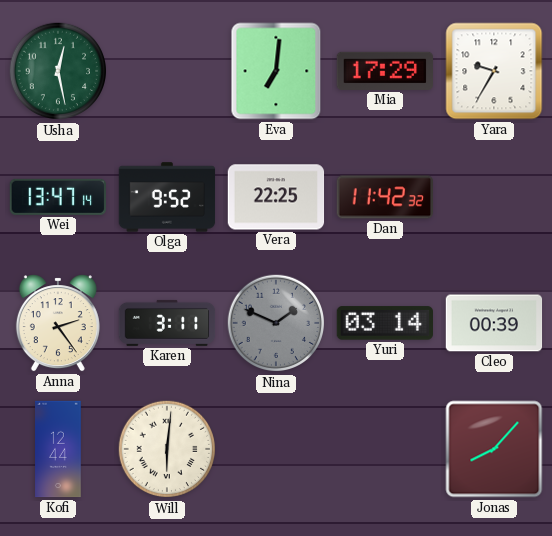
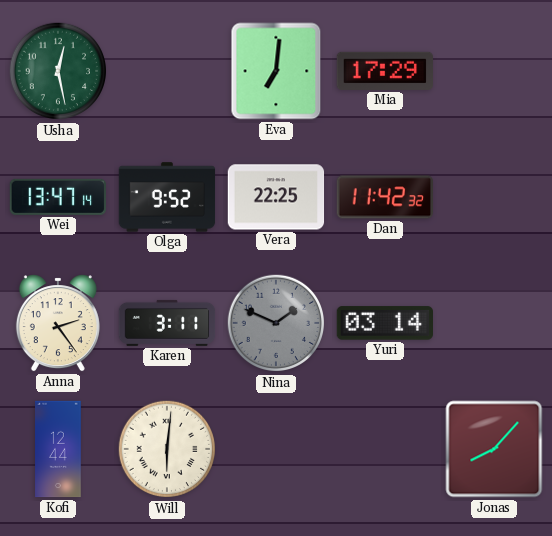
Yara: 9:35 -> none (494, 71)
Cleo: 00:39 -> none (494, 323)
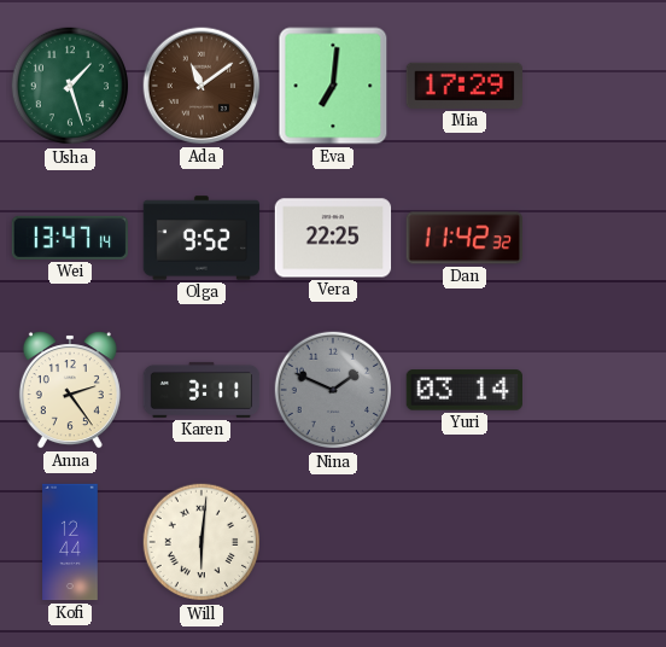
Usha: 12:28 -> 1:27 (70, 86)
Ada: none -> 11:09 (201, 86)
Jonas: 8:07 -> none (494, 449)
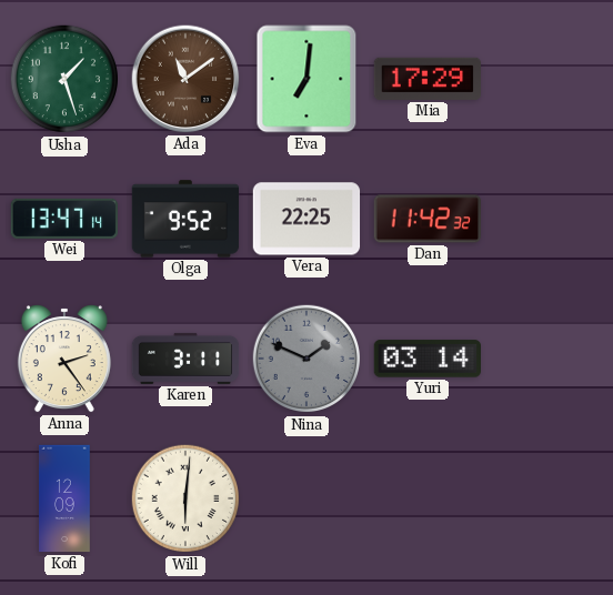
Kofi: 12:44 -> 12:09 (64, 498)
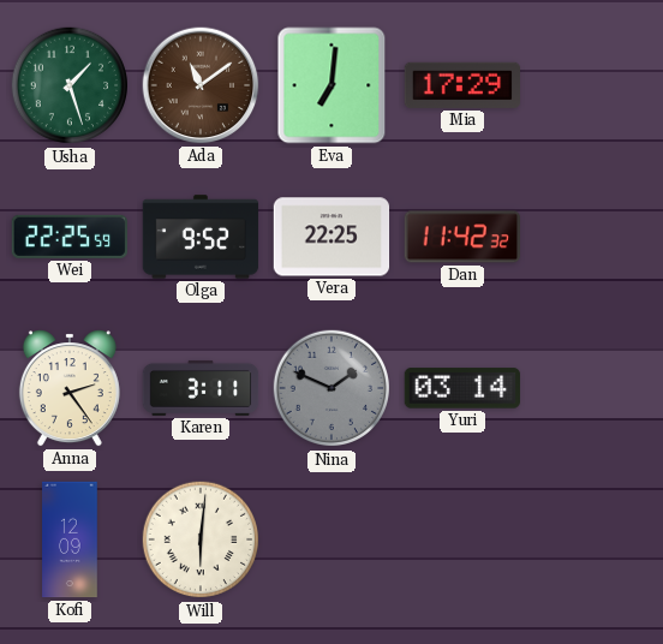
Wei: 13:47 -> 22:25 (68, 237)
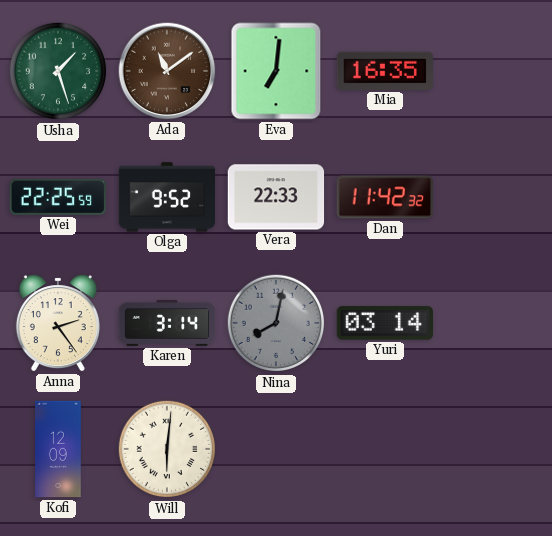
Mia: 17:29 -> 16:35 (384, 71)
Vera: 22:25 -> 22:33 (276, 197)
Karen: 3:11 -> 3:14 (167, 323)
Nina: 1:49 -> 8:02 (276, 323)
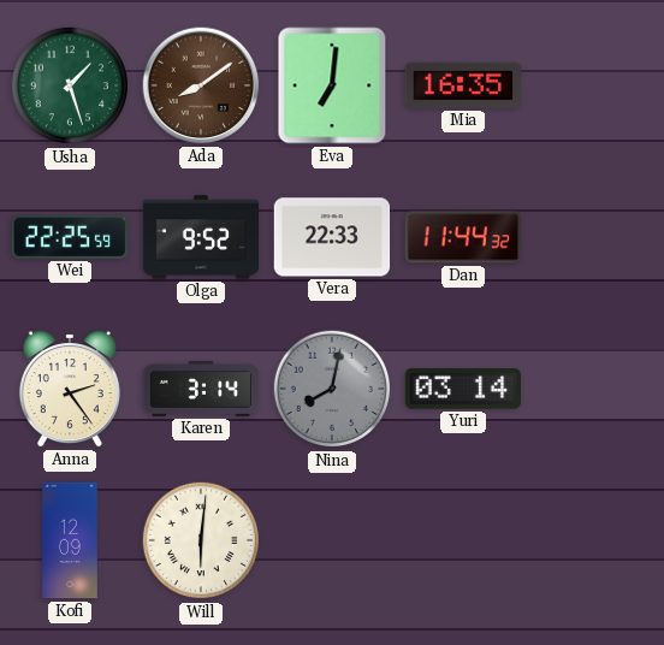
Ada: 11:09 -> 8:09 (201, 85)
Dan: 11:42 -> 11:44 (462, 237)
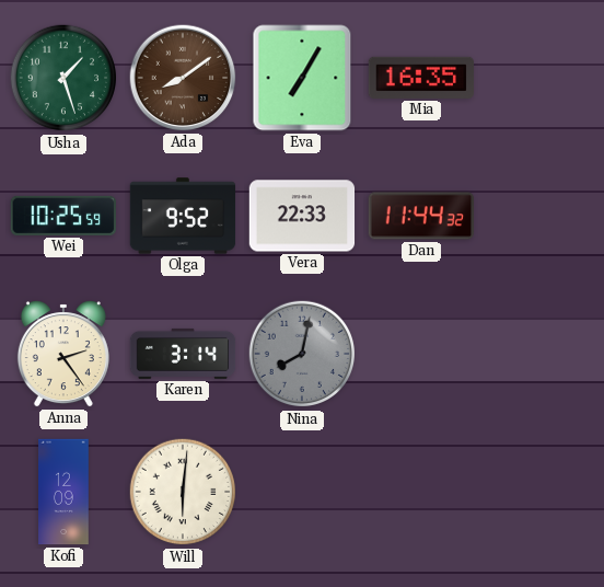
Eva: 7:01 -> 7:05 (302, 78)
Wei: 22:25 -> 10:25 (62, 216)
Yuri: 03:14 -> none (462, 389)
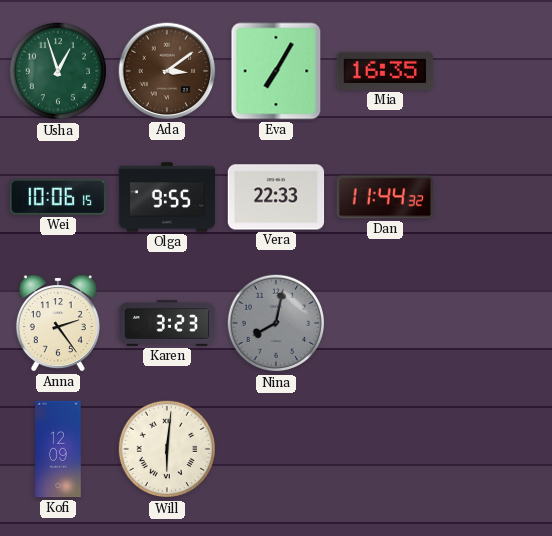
Usha: 1:27 -> 12:57 (58, 71)
Ada: 8:09 -> 3:09 (167, 71)
Wei: 10:25 -> 10:06 (57, 197)
Olga: 9:52 -> 9:55 (167, 197)
Karen: 3:14 -> 3:23 (167, 323)
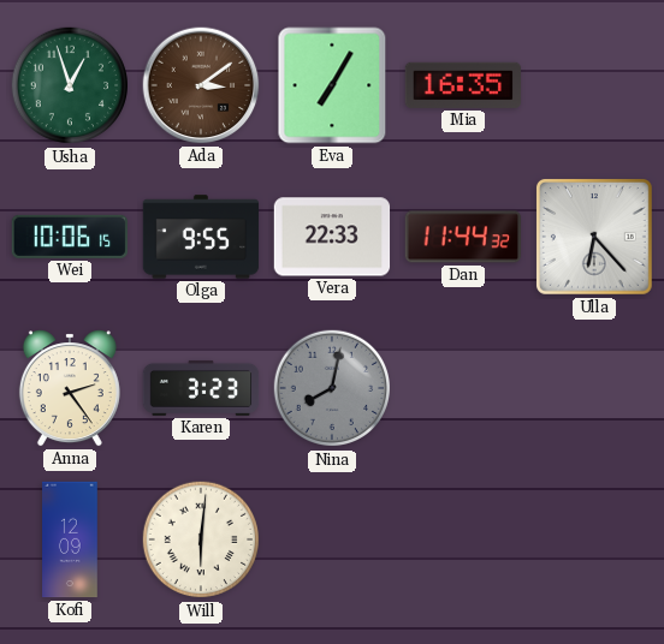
Ulla: none -> 6:23 (594, 237)
